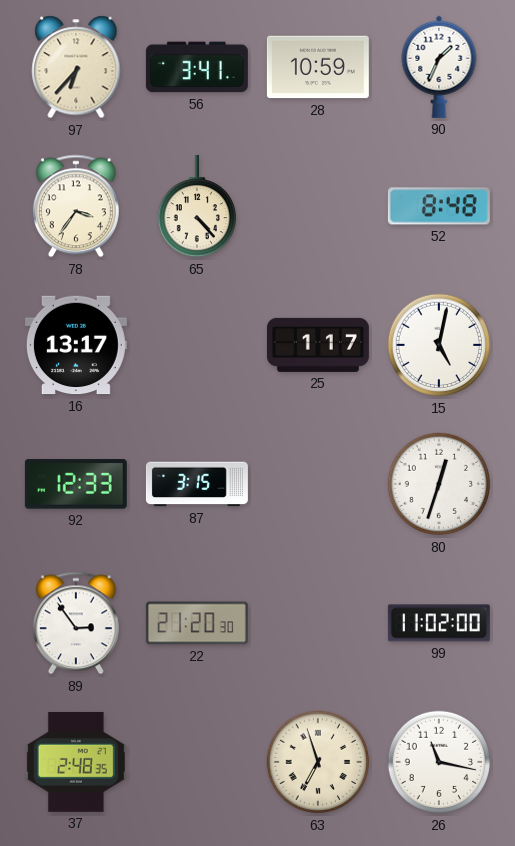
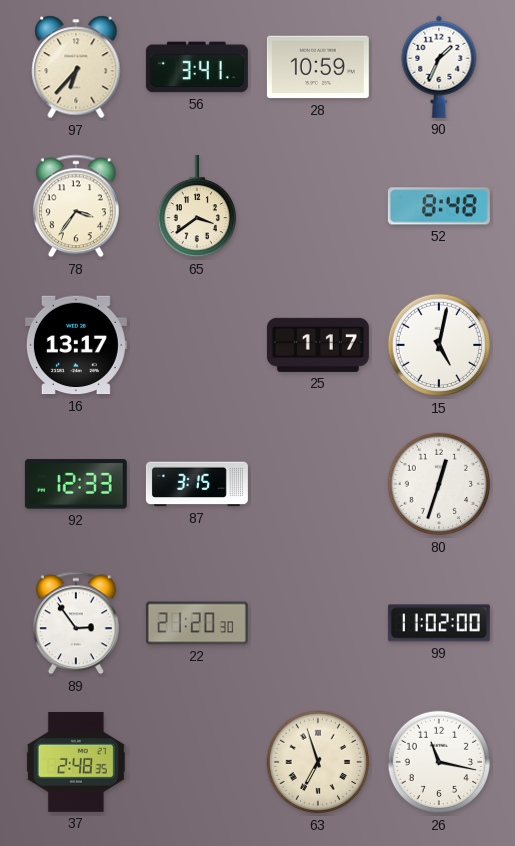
65: 4:23 -> 3:39 (196, 206)
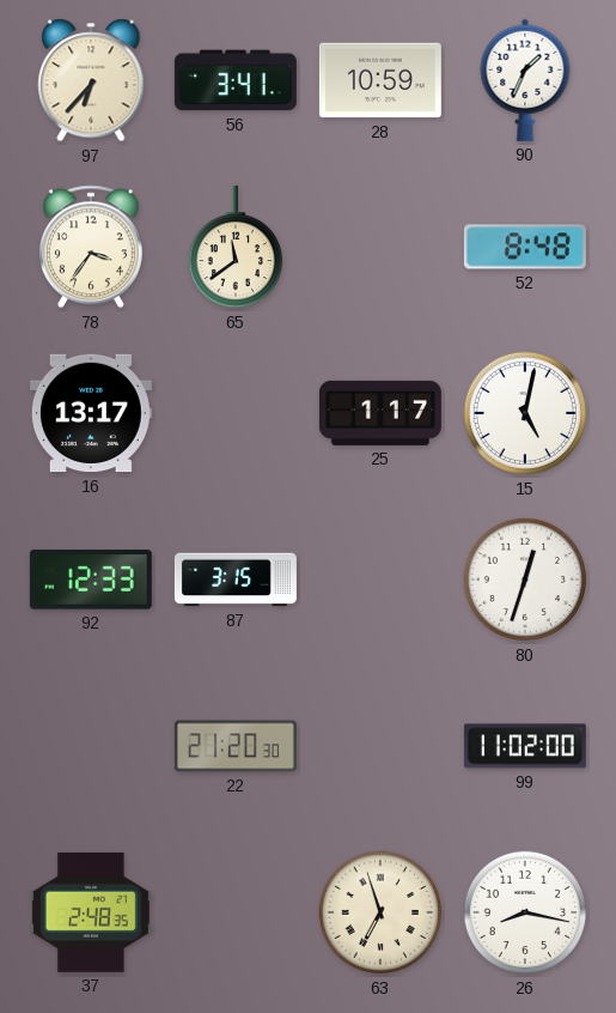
65: 3:39 -> 11:39 (234, 247)
89: 2:54 -> none (76, 623)
26: 11:17 -> 8:17 (525, 912)
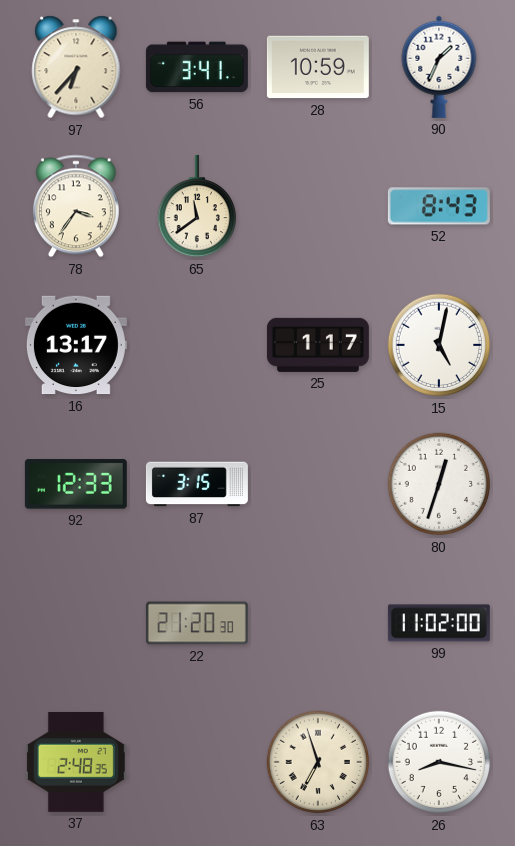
52: 8:48 -> 8:43 (439, 206)
